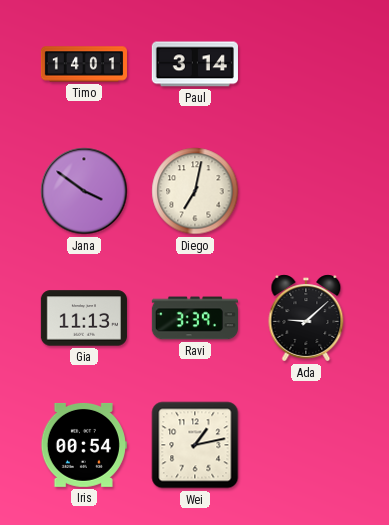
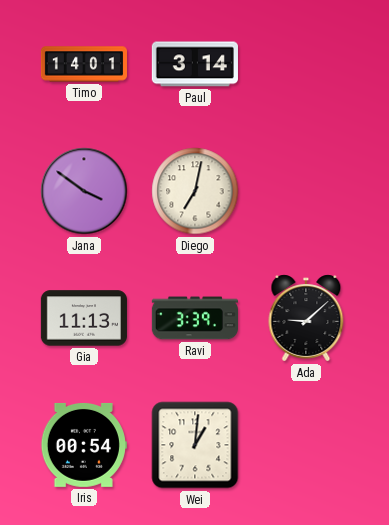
Wei: 1:13 -> 1:01 (195, 445)
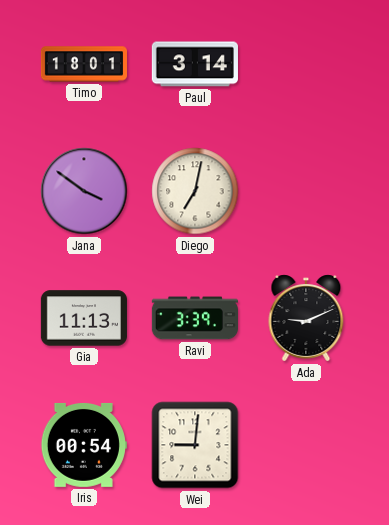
Timo: 14:01 -> 18:01 (83, 64)
Ada: 9:08 -> 9:11 (306, 318)
Wei: 1:01 -> 9:01 (195, 445)
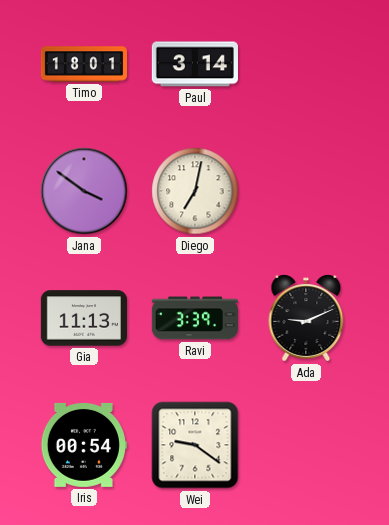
Wei: 9:01 -> 9:21 (195, 445)
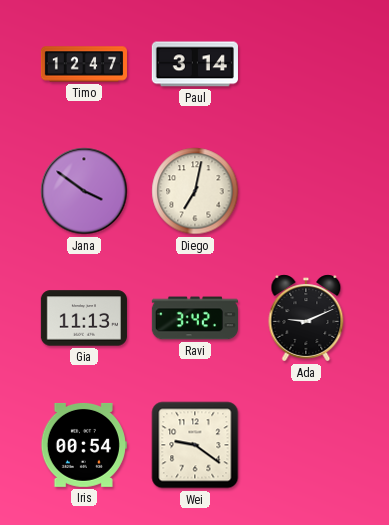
Timo: 18:01 -> 12:47 (83, 64)
Ravi: 3:39 -> 3:42 (195, 318)
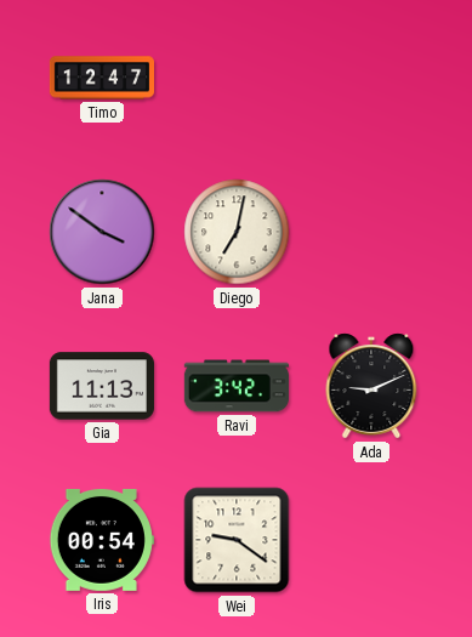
Paul: 3:14 -> none (195, 64)
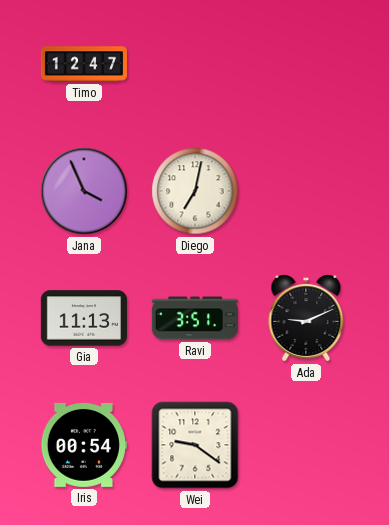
Jana: 3:51 -> 3:56 (84, 191)
Ravi: 3:42 -> 3:51 (195, 318)
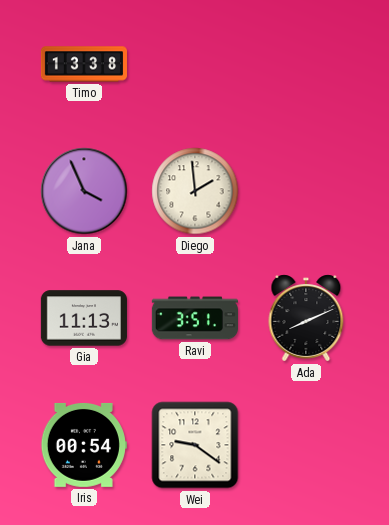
Timo: 12:47 -> 13:38 (83, 64)
Diego: 7:02 -> 1:59 (195, 191)
Ada: 9:11 -> 8:11 (306, 318)
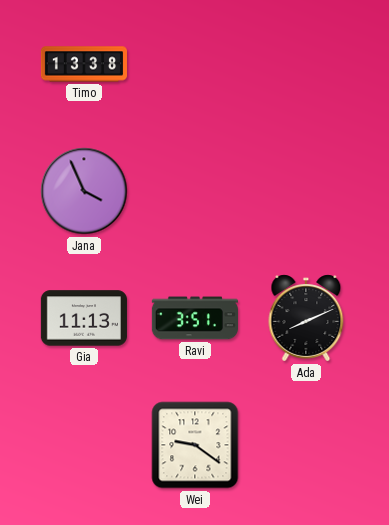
Diego: 1:59 -> none (195, 191)
Iris: 00:54 -> none (84, 445)
